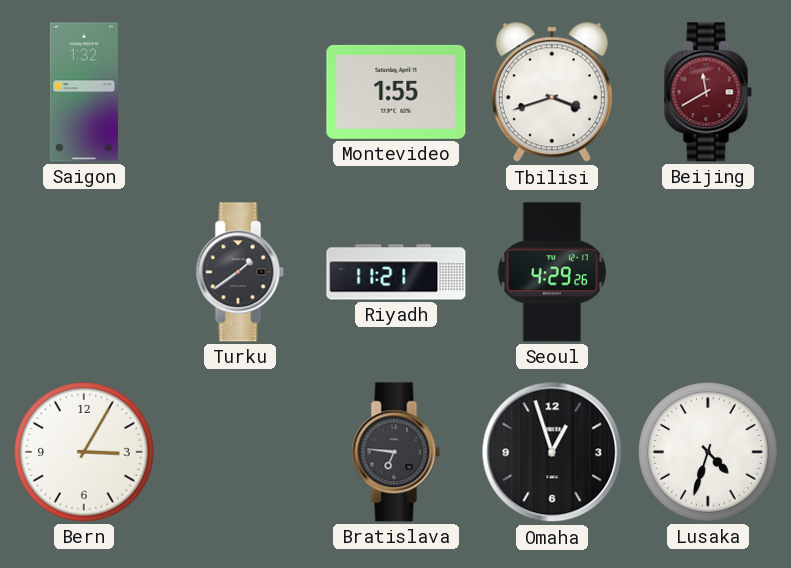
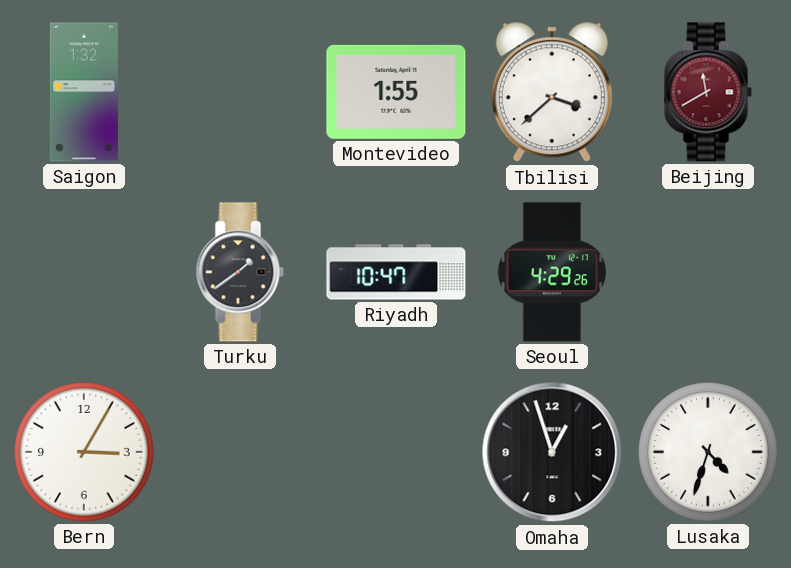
Tbilisi: 3:42 -> 3:38 (552, 93)
Riyadh: 11:21 -> 10:47 (396, 272)
Bratislava: 6:46 -> none (396, 452)
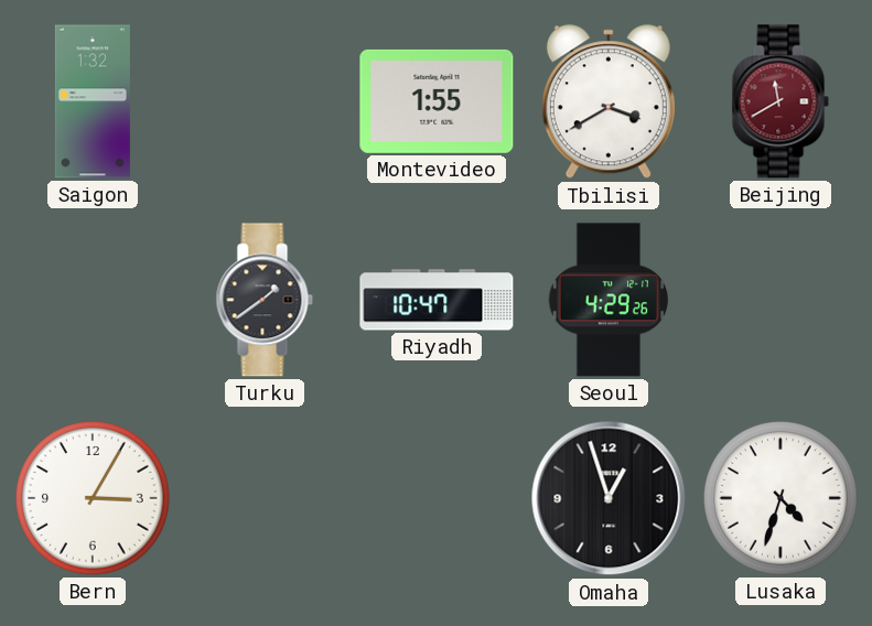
Tbilisi: 3:38 -> 3:40 (609, 102)
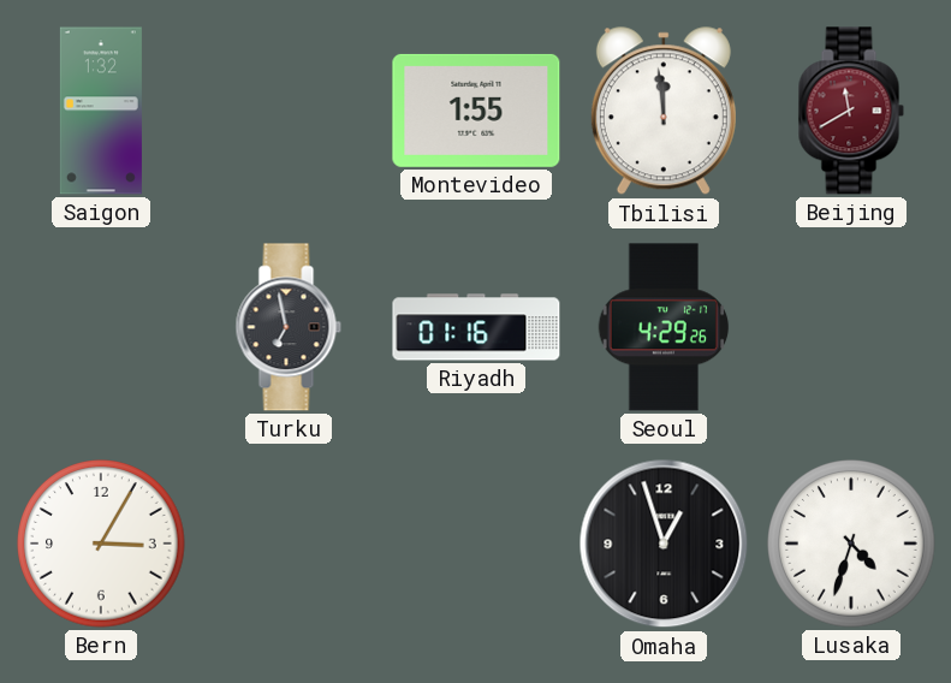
Tbilisi: 3:40 -> 11:59 (664, 112)
Turku: 1:39 -> 6:58 (289, 327)
Riyadh: 10:47 -> 01:16 (476, 327)
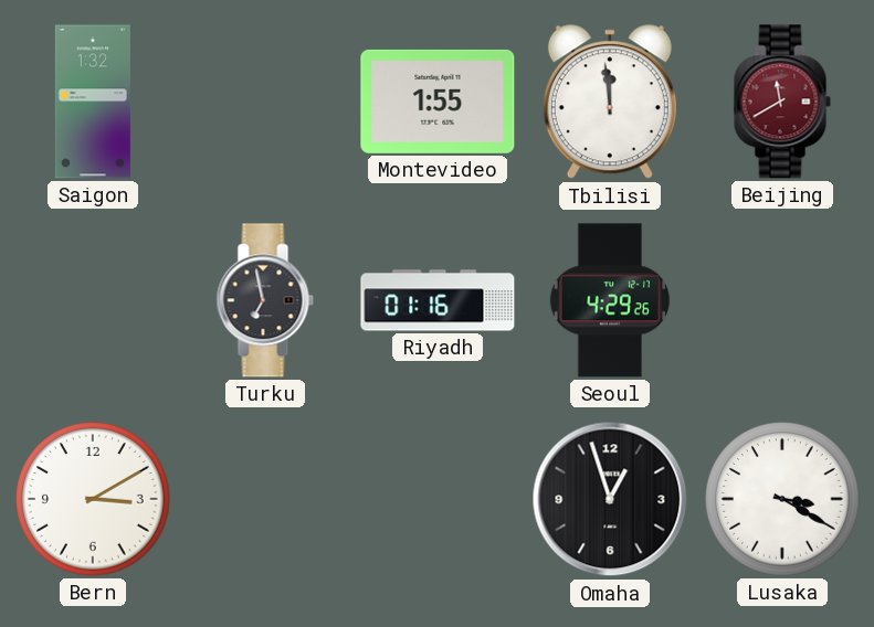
Bern: 3:05 -> 3:10 (93, 499)
Lusaka: 4:33 -> 3:20 (782, 499)
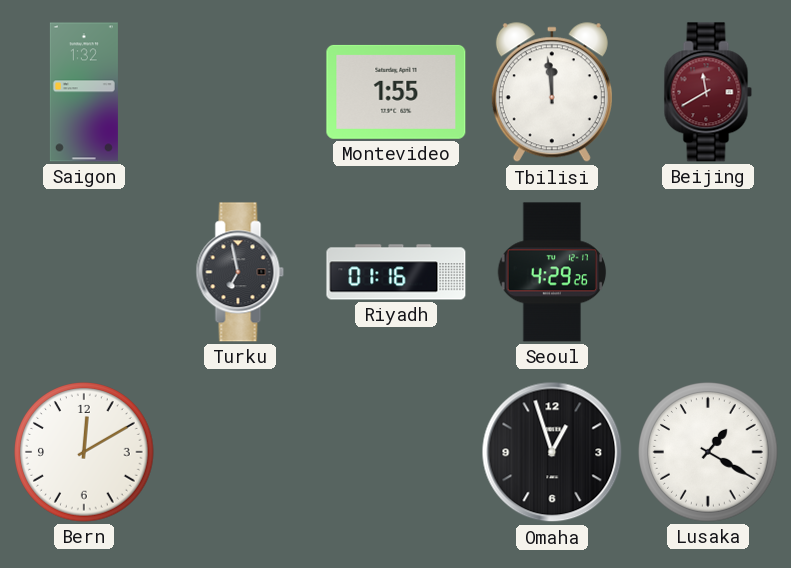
Bern: 3:10 -> 12:10 (84, 452)
Lusaka: 3:20 -> 1:20 (708, 452)
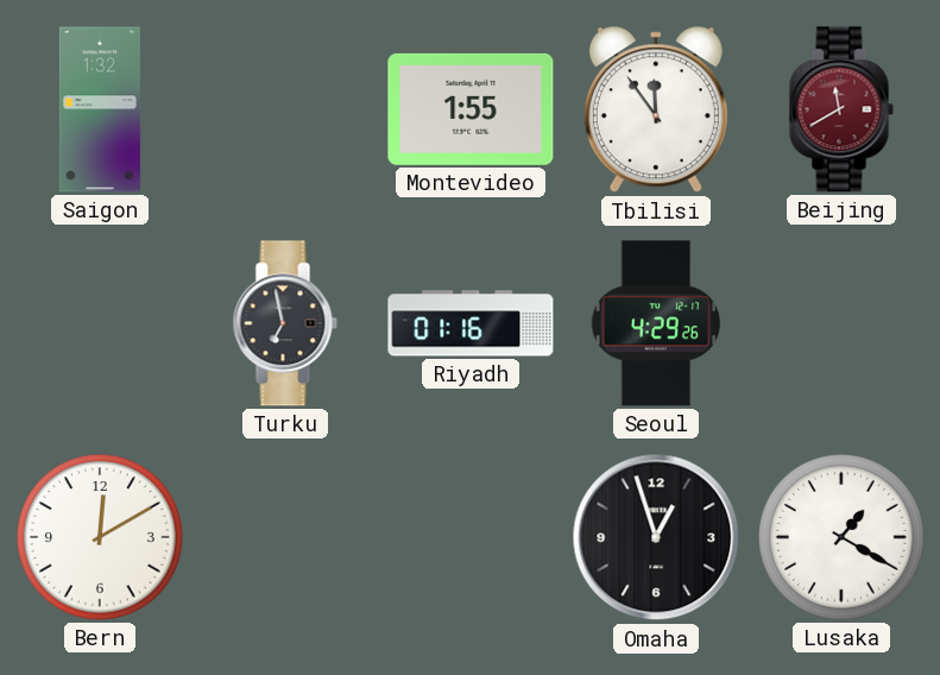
Tbilisi: 11:59 -> 11:54 (656, 111)
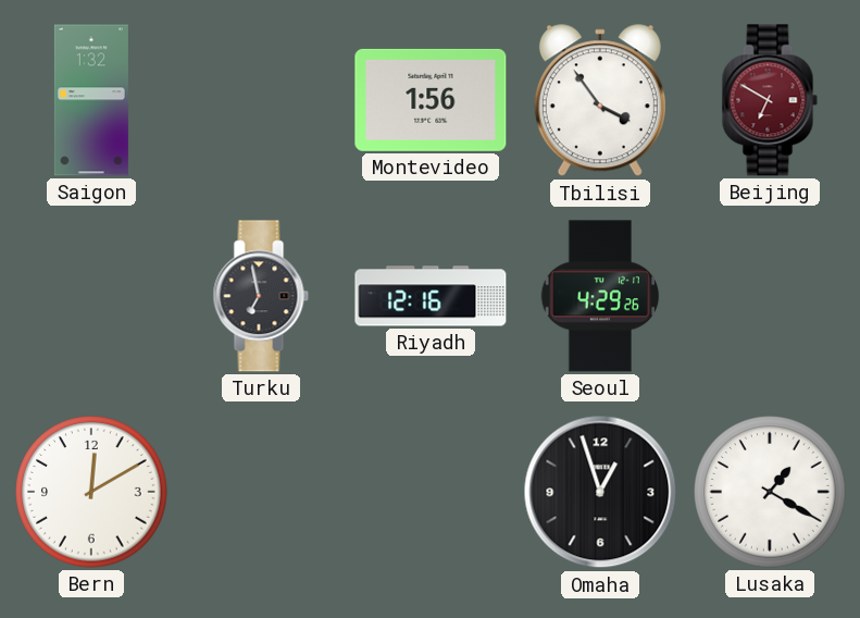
Montevideo: 1:55 -> 1:56 (431, 100)
Tbilisi: 11:54 -> 3:54 (600, 101)
Beijing: 11:40 -> 6:50 (770, 100)
Riyadh: 01:16 -> 12:16 (431, 296)
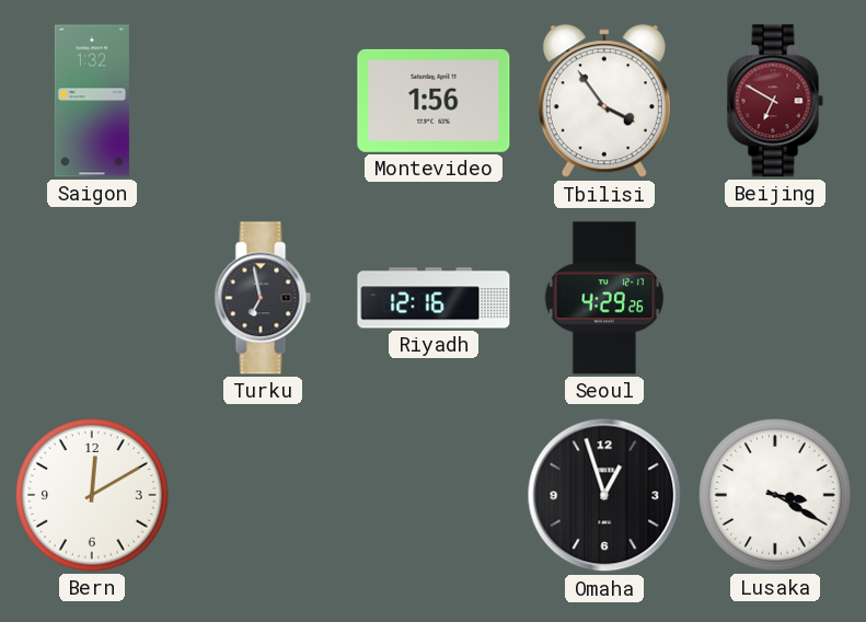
Lusaka: 1:20 -> 3:20 (775, 495)
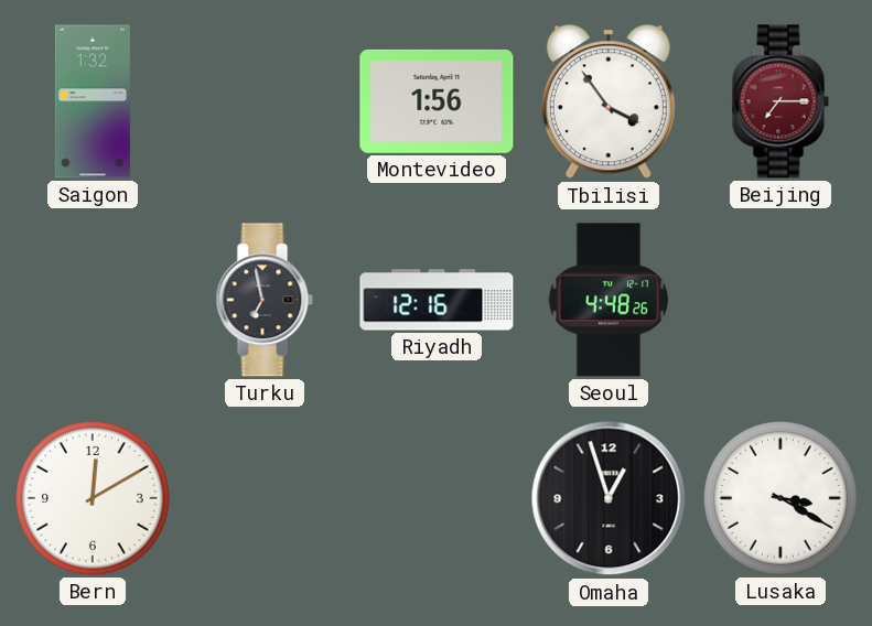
Beijing: 6:50 -> 7:15 (781, 101)
Seoul: 4:29 -> 4:48 (609, 300)
